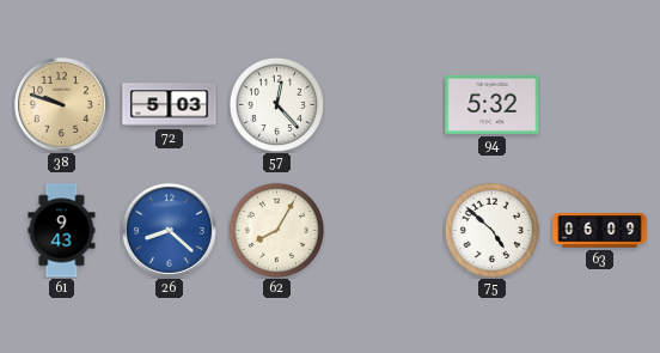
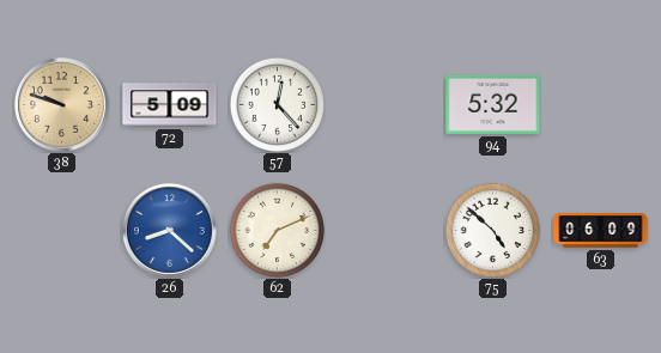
72: 5:03 -> 5:09 (170, 105)
61: 9:43 -> none (62, 231)
62: 8:05 -> 7:11 (277, 230)
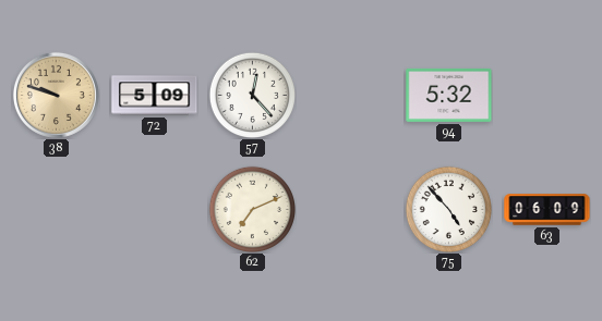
26: 8:22 -> none (169, 230)
75: 4:52 -> 4:53 (448, 209)
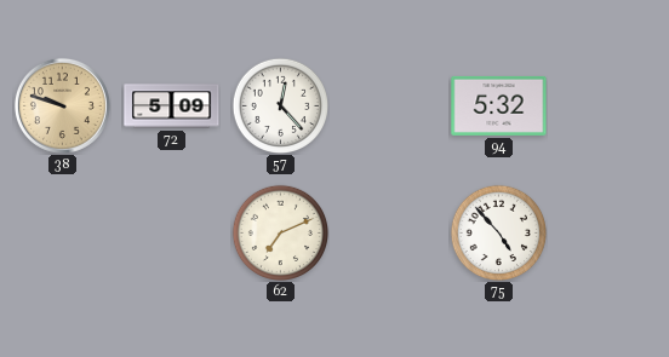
63: 06:09 -> none (547, 210)
